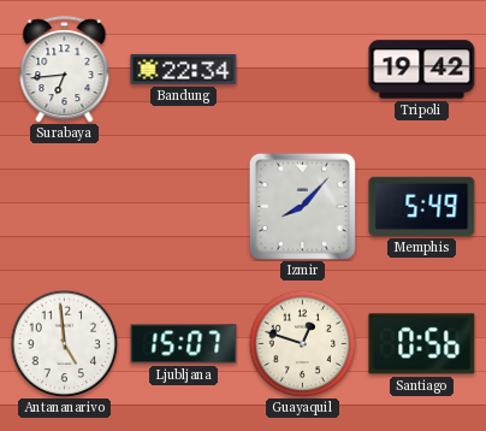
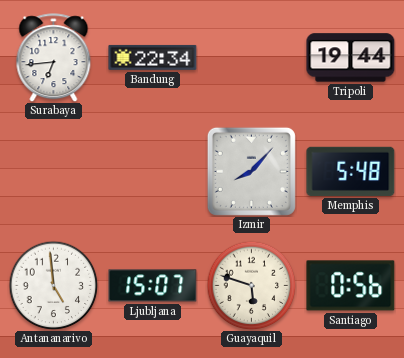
Tripoli: 19:42 -> 19:44 (351, 58)
Memphis: 5:49 -> 5:48 (351, 171)
Guayaquil: 12:48 -> 5:48 (251, 285)
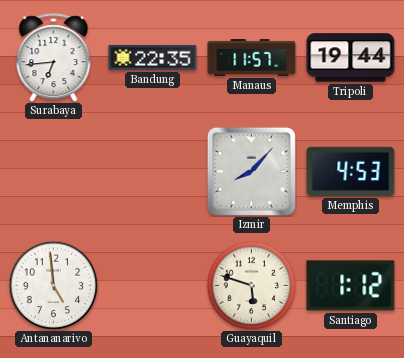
Bandung: 22:34 -> 22:35 (153, 57)
Manaus: none -> 11:57 (252, 58)
Memphis: 5:48 -> 4:53 (351, 171)
Ljubljana: 15:07 -> none (153, 286)
Santiago: 0:56 -> 1:12 (351, 286)
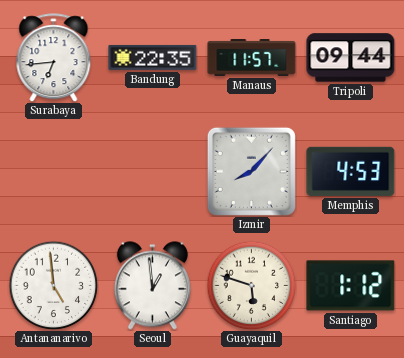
Tripoli: 19:44 -> 09:44 (351, 58)
Seoul: none -> 12:59 (152, 286)
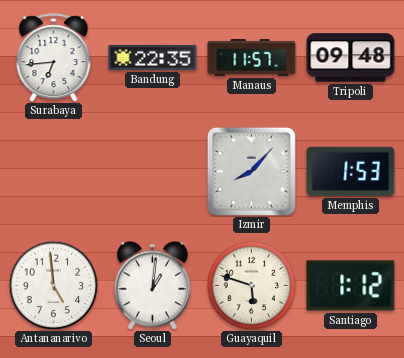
Tripoli: 09:44 -> 09:48 (351, 58)
Memphis: 4:53 -> 1:53 (351, 171)
Seoul: 12:59 -> 1:01 (152, 286)
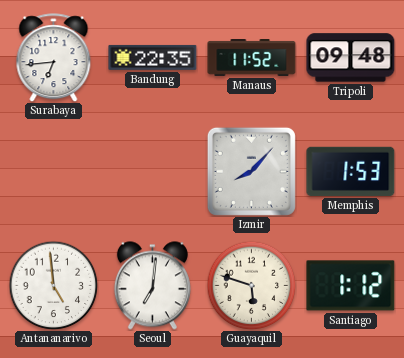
Manaus: 11:57 -> 11:52 (252, 58)
Seoul: 1:01 -> 7:01 (152, 286)
